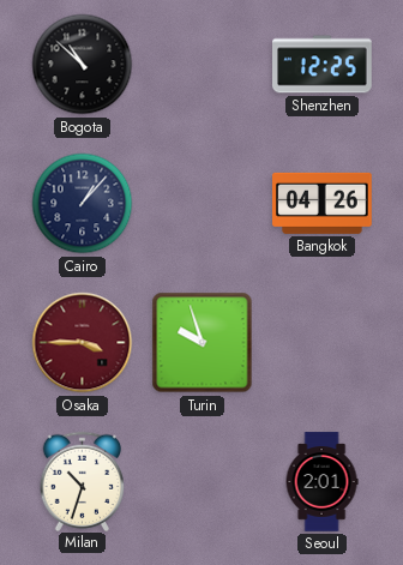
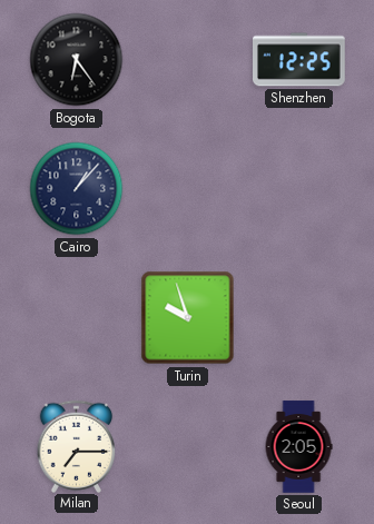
Bogota: 10:52 -> 6:24 (77, 60)
Bangkok: 04:26 -> none (323, 203)
Osaka: 3:45 -> none (83, 343)
Milan: 10:33 -> 7:15 (77, 446)
Seoul: 2:01 -> 2:05 (298, 447)
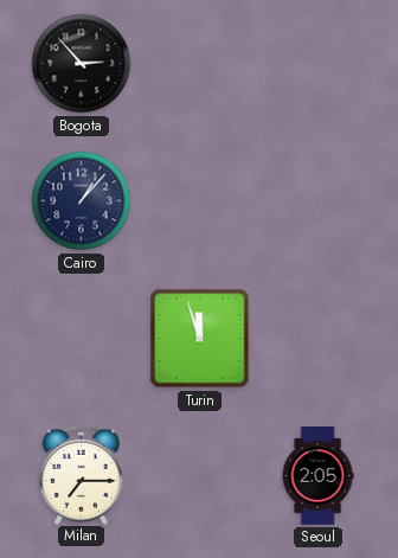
Bogota: 6:24 -> 2:53 (82, 64)
Shenzhen: 12:25 -> none (299, 60)
Turin: 9:57 -> 11:57 (200, 339)
